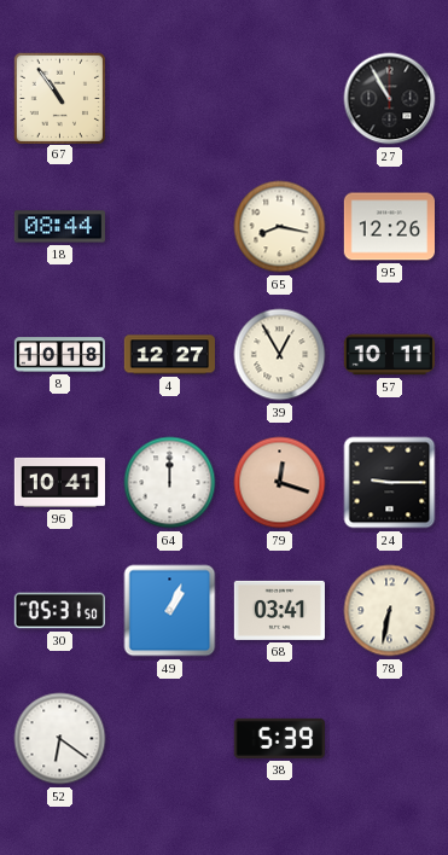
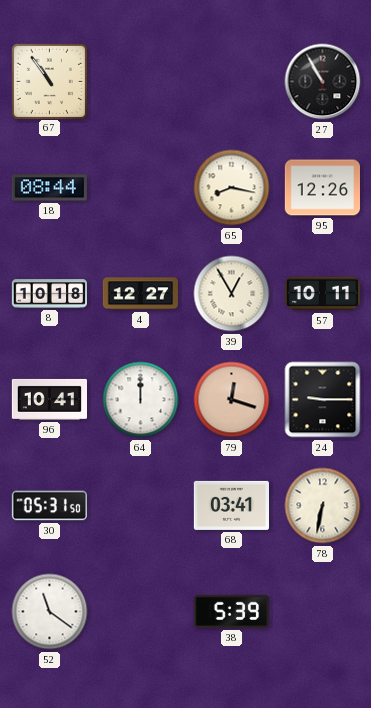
49: 1:04 -> none (170, 611)
52: 6:21 -> 11:21 (50, 612)
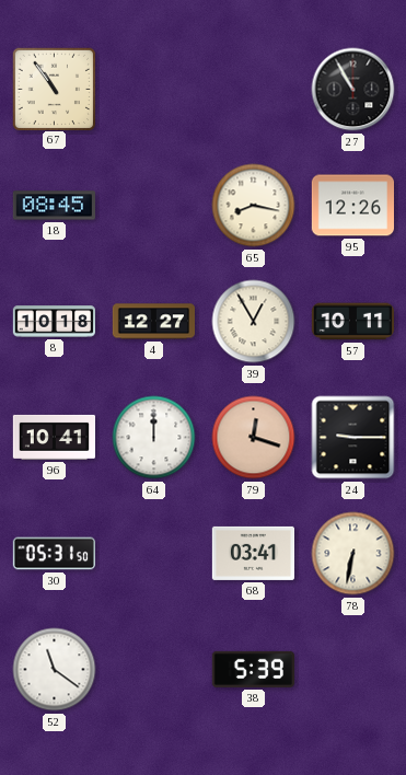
18: 08:44 -> 08:45 (54, 206)
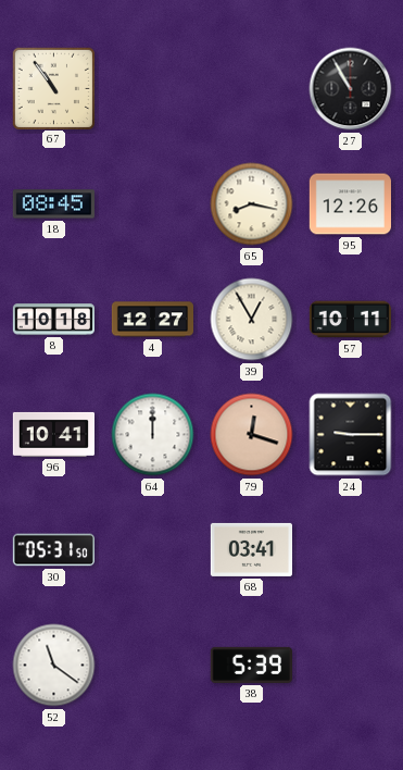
78: 6:32 -> none (353, 554)
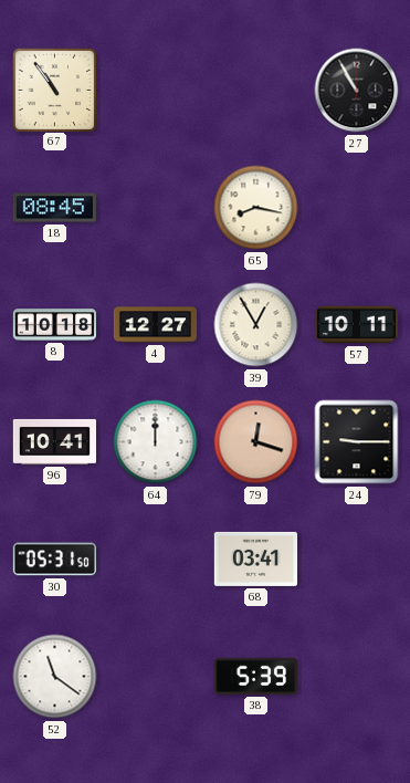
95: 12:26 -> none (350, 204)
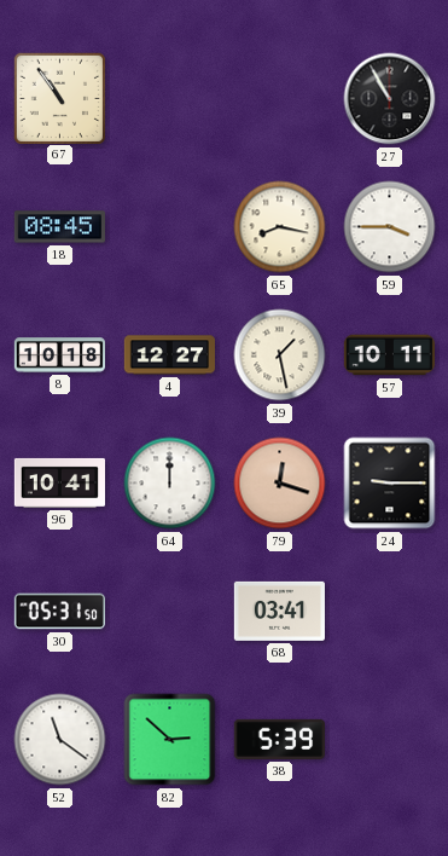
59: none -> 3:45 (390, 227)
39: 12:55 -> 1:28 (280, 355)
82: none -> 2:52 (170, 740)
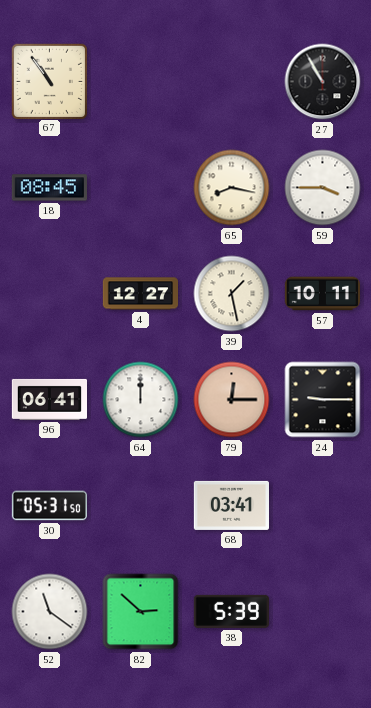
8: 10:18 -> none (59, 355)
96: 10:41 -> 06:41 (49, 399)
79: 12:18 -> 12:15 (232, 400)
